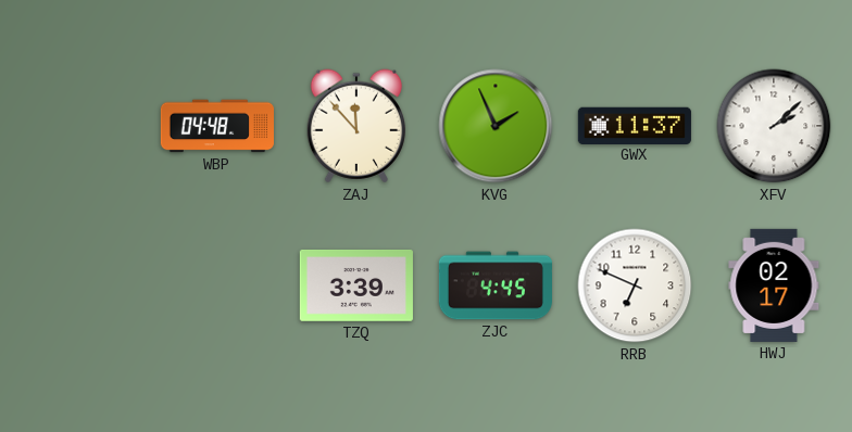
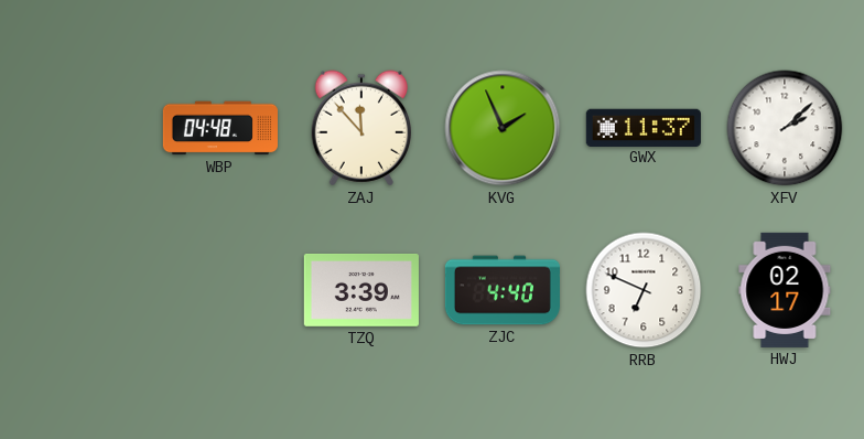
ZJC: 4:45 -> 4:40 (503, 290)
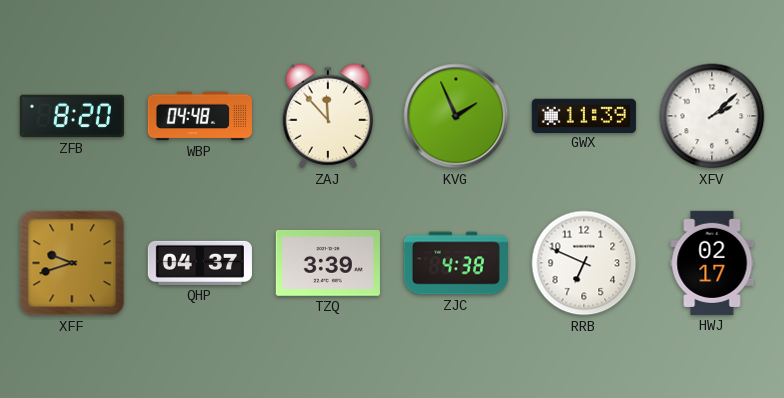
ZFB: none -> 8:20 (72, 116)
GWX: 11:37 -> 11:39 (584, 115)
XFF: none -> 9:42 (72, 263)
QHP: none -> 04:37 (200, 263)
ZJC: 4:40 -> 4:38 (456, 263)
